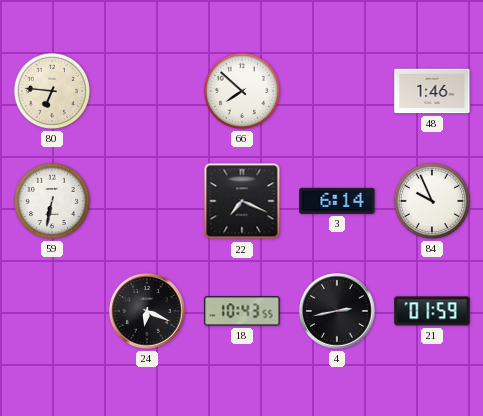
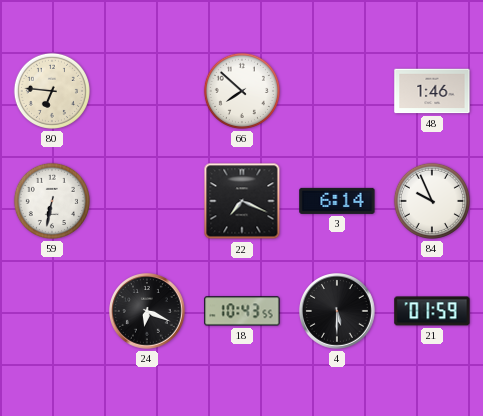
4: 2:43 -> 5:30 (338, 312)
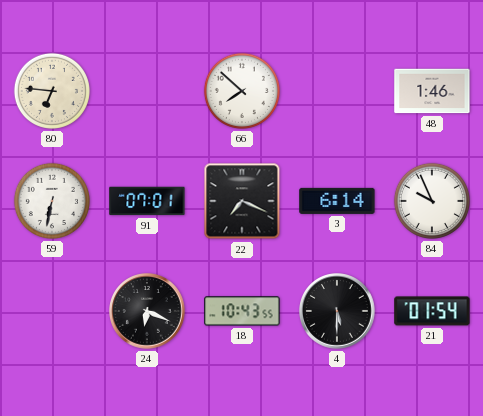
91: none -> 07:01 (147, 201)
21: 01:59 -> 01:54 (432, 311)
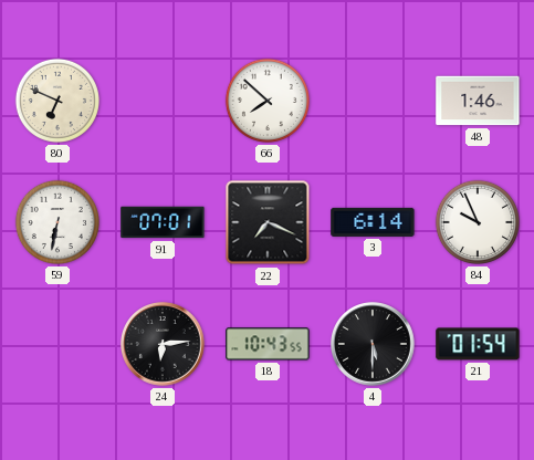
80: 6:46 -> 6:49 (57, 101)
24: 6:19 -> 6:14 (164, 345)
